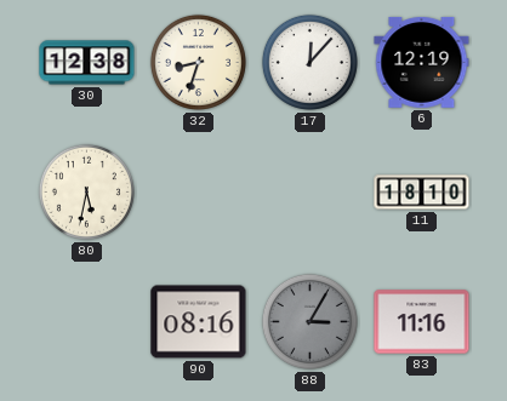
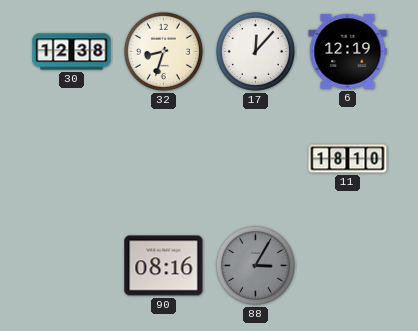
80: 5:32 -> none (86, 191)
83: 11:16 -> none (422, 322)
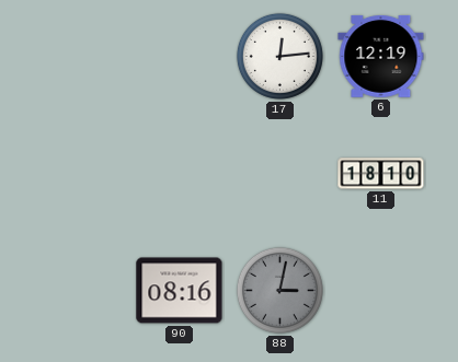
30: 12:38 -> none (72, 52)
32: 8:33 -> none (163, 51)
17: 12:07 -> 12:14 (279, 56)
88: 3:05 -> 3:02 (279, 290)
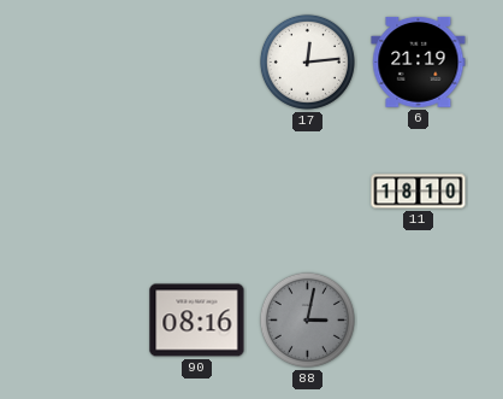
6: 12:19 -> 21:19 (419, 61)
